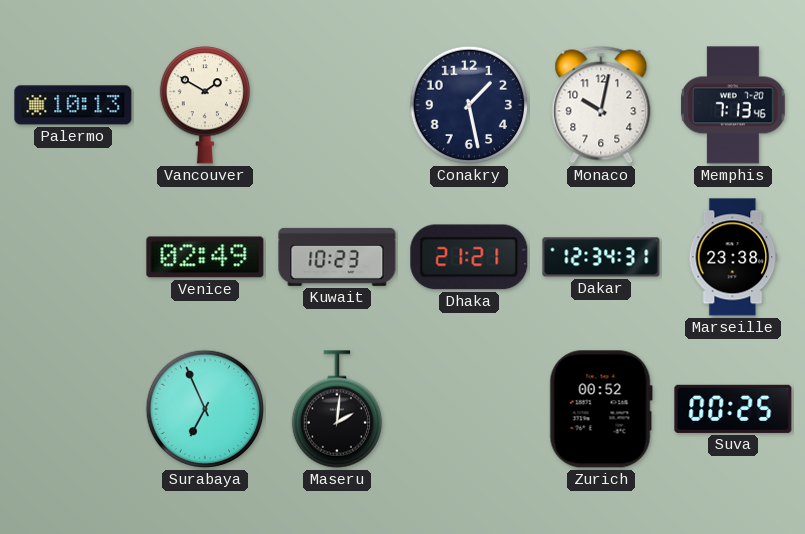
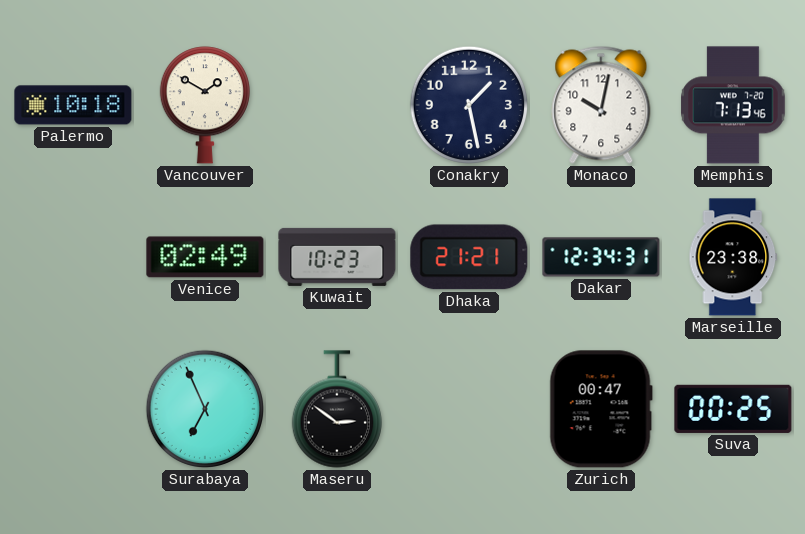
Palermo: 10:13 -> 10:18 (73, 105)
Maseru: 2:01 -> 2:51 (337, 409)
Zurich: 00:52 -> 00:47 (601, 409)
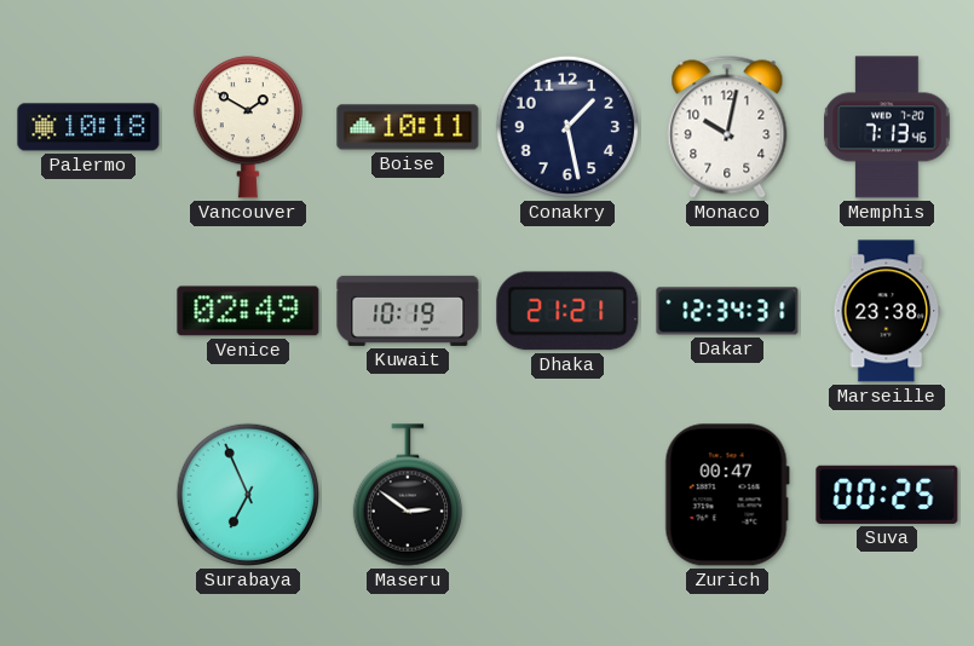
Boise: none -> 10:11 (408, 127)
Kuwait: 10:23 -> 10:19 (408, 311)
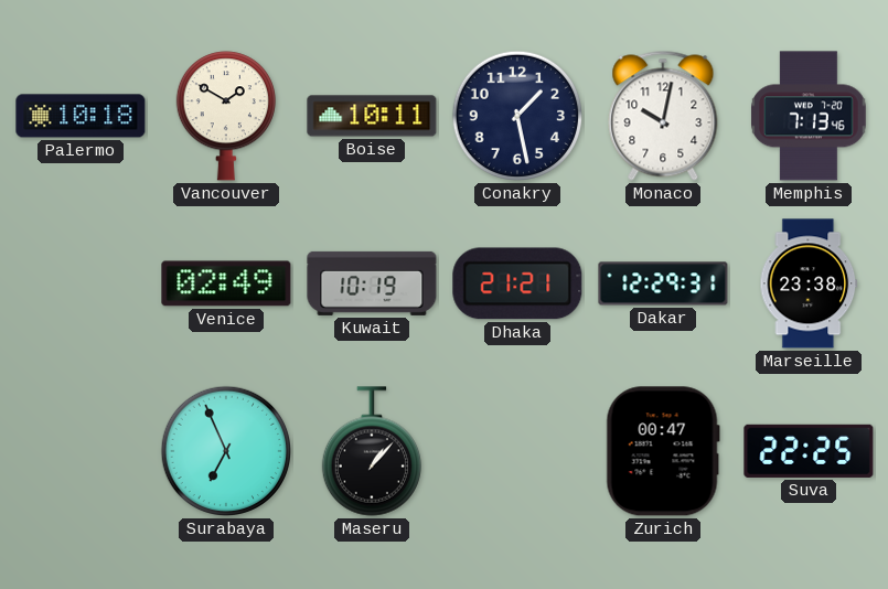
Dakar: 12:34 -> 12:29 (663, 283)
Maseru: 2:51 -> 1:07 (372, 451)
Suva: 00:25 -> 22:25 (809, 451)
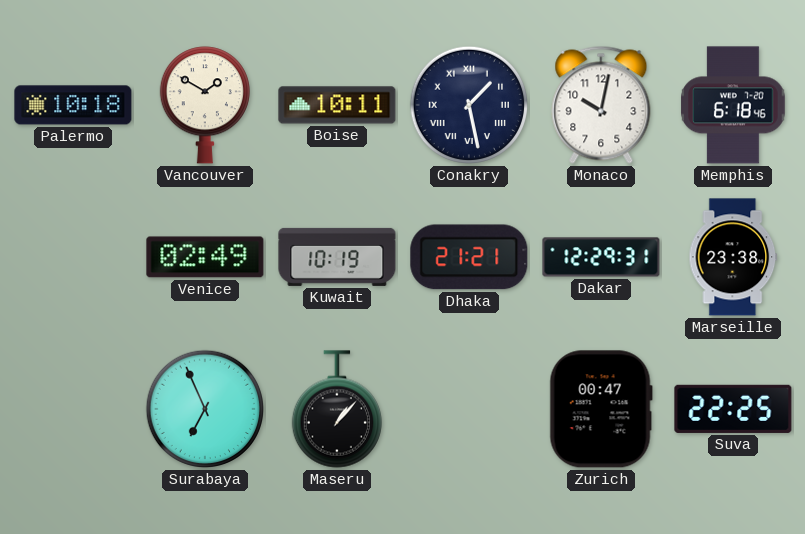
Conakry numerals: Arabic -> Roman (469, 105)
Memphis: 7:13 -> 6:18 (733, 105)
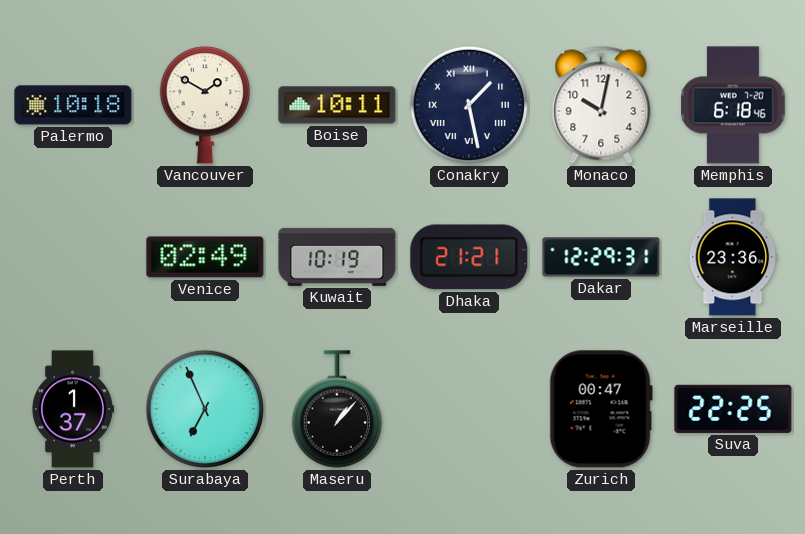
Marseille: 23:38 -> 23:36 (733, 257)
Perth: none -> 1:37 (72, 409)
